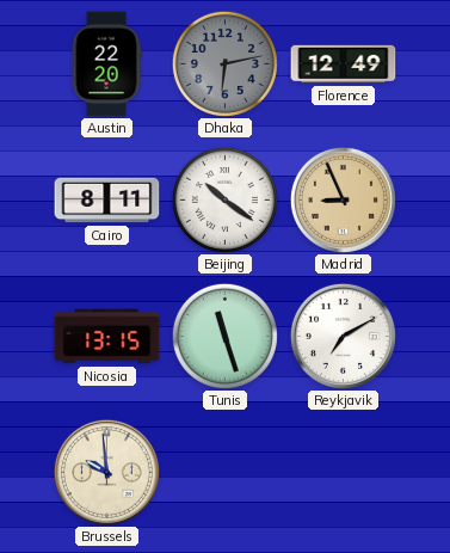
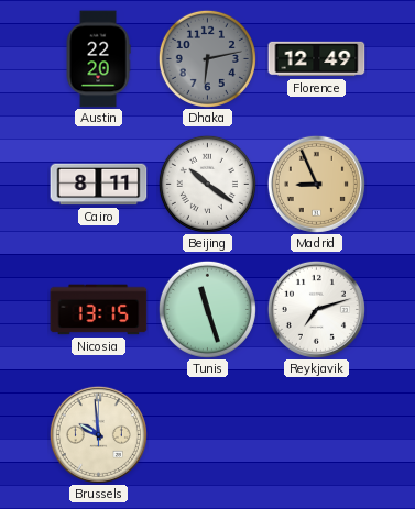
Reykjavik: 7:10 -> 7:12 (316, 309)
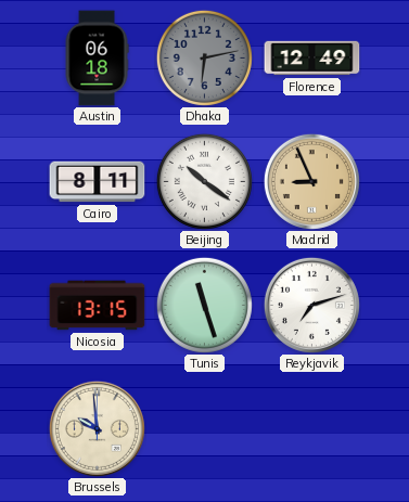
Austin: 22:20 -> 06:18 (97, 59)
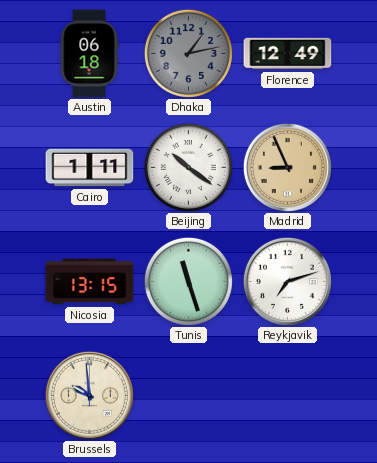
Dhaka: 6:13 -> 1:13 (188, 53)
Cairo: 8:11 -> 1:11 (90, 168)
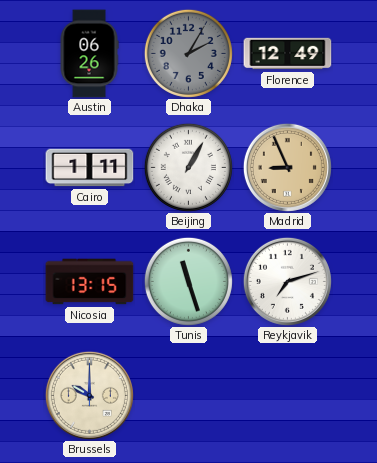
Austin: 06:18 -> 06:26 (89, 54)
Dhaka: 1:13 -> 2:05 (188, 53)
Beijing: 10:21 -> 1:05 (188, 167)
Brussels: 9:59 -> 10:00 (89, 395)
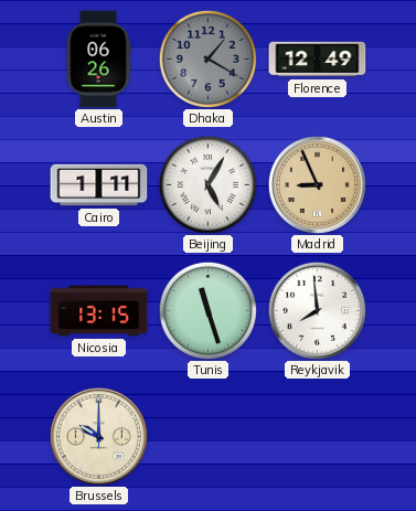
Dhaka: 2:05 -> 1:20 (207, 58)
Beijing: 1:05 -> 5:05 (207, 184)
Reykjavik: 7:12 -> 7:59 (317, 310)
